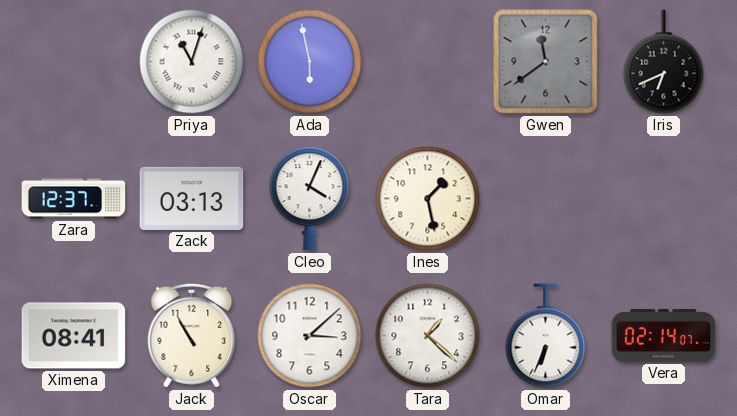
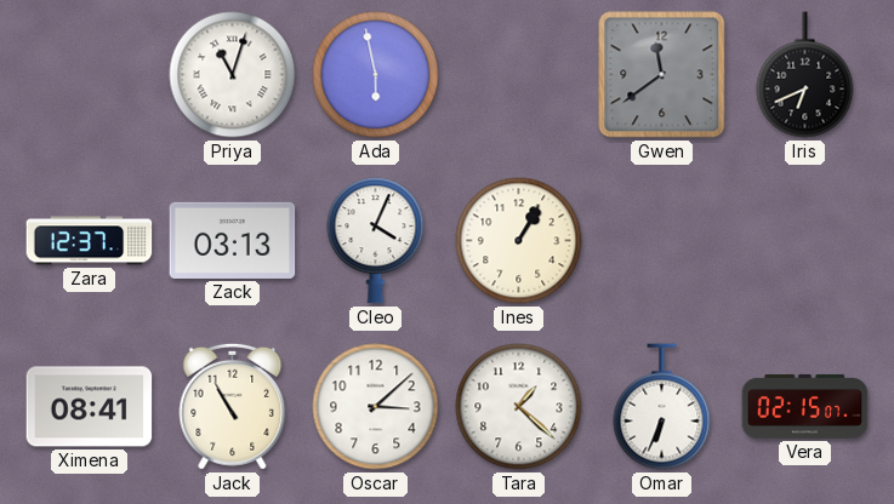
Ines: 1:28 -> 1:05 (519, 241)
Vera: 02:14 -> 02:15 (805, 406)
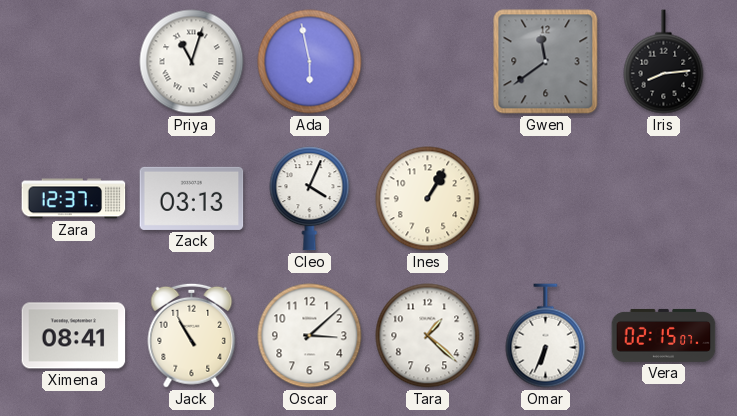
Iris: 6:41 -> 8:14 (664, 62)
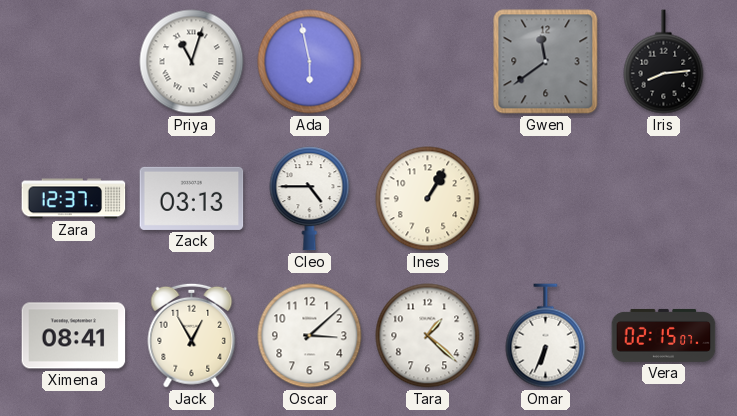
Cleo: 4:04 -> 4:45 (310, 199)
Jack: 10:55 -> 12:55 (192, 335)
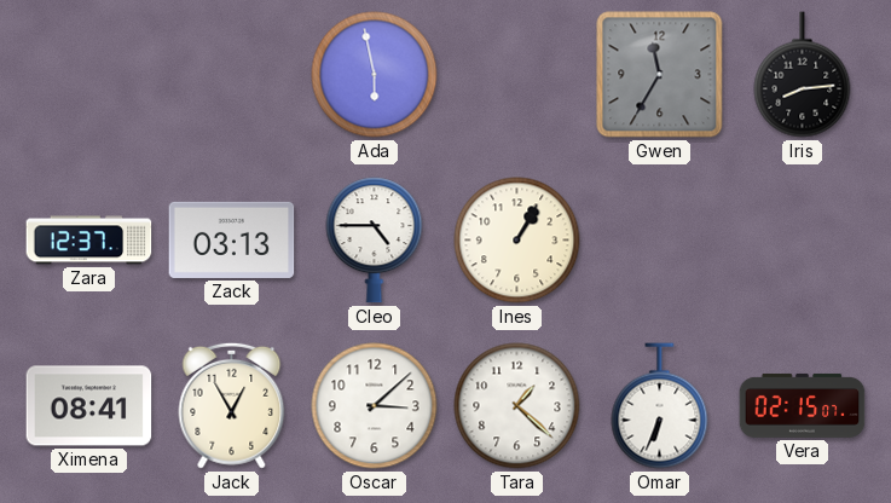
Priya: 11:03 -> none (192, 62)
Gwen: 11:39 -> 11:35 (660, 75)
